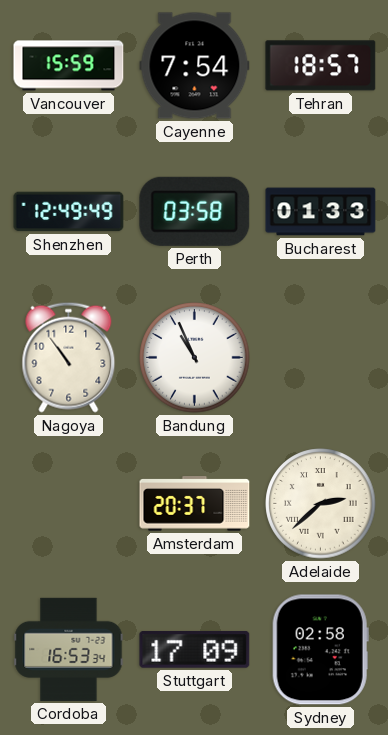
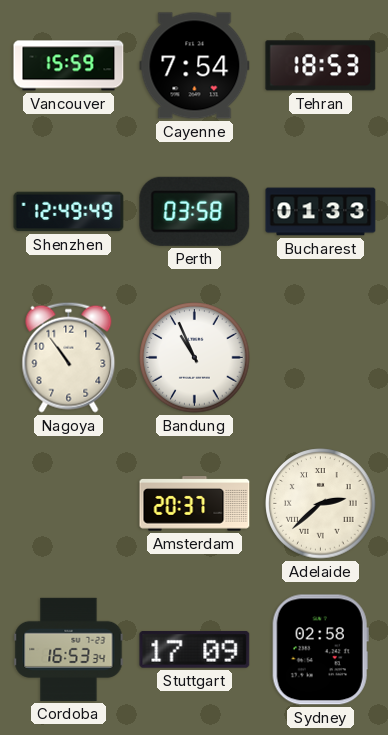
Tehran: 18:57 -> 18:53 (321, 66)
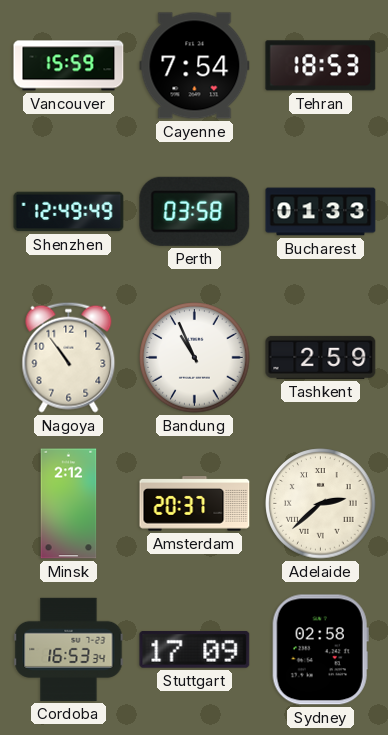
Tashkent: none -> 2:59 (321, 357)
Minsk: none -> 2:12 (69, 504)
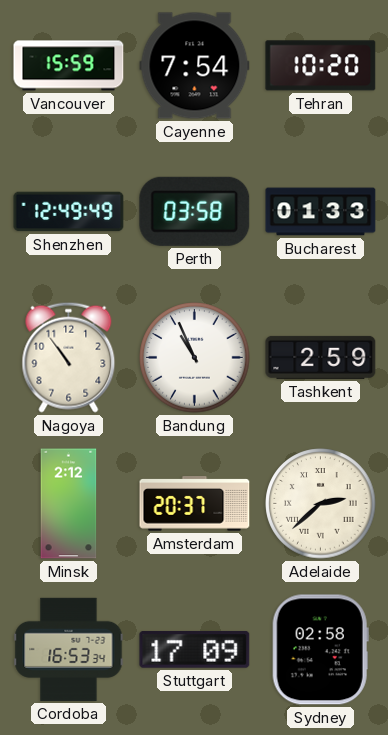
Tehran: 18:53 -> 10:20 (321, 66)
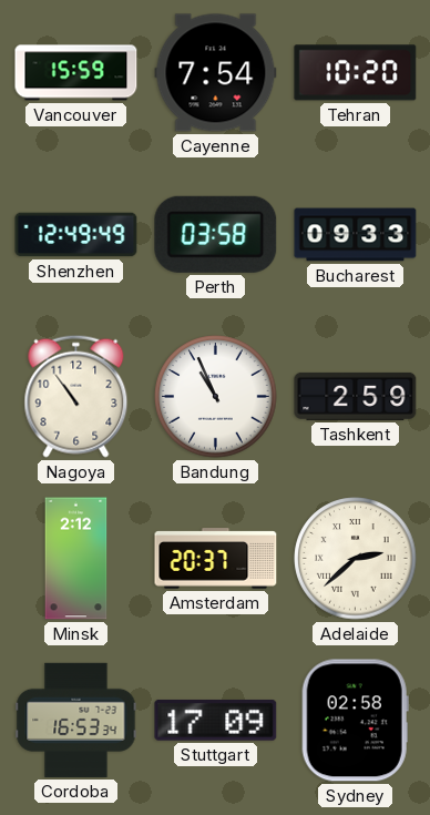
Bucharest: 01:33 -> 09:33 (356, 235)
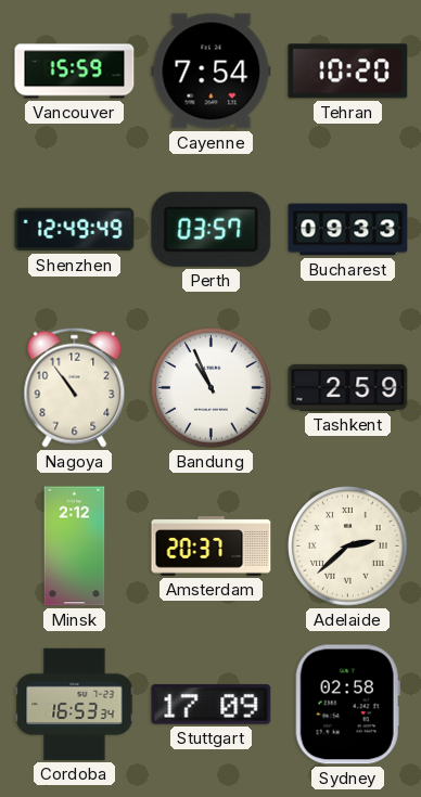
Perth: 03:58 -> 03:57 (212, 229)
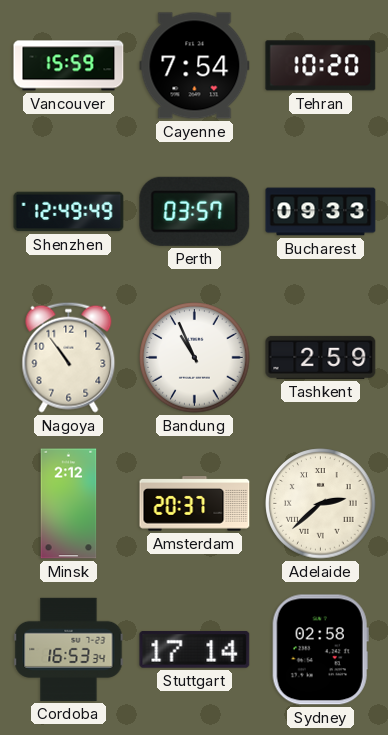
Stuttgart: 17:09 -> 17:14 (195, 650)
